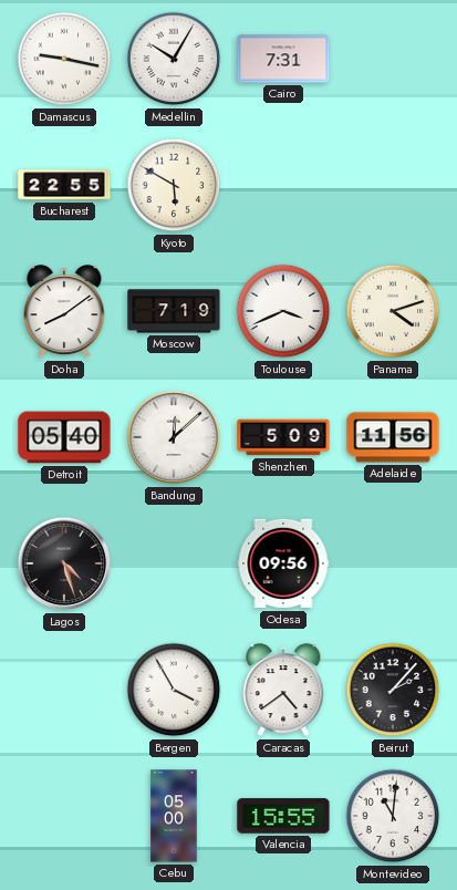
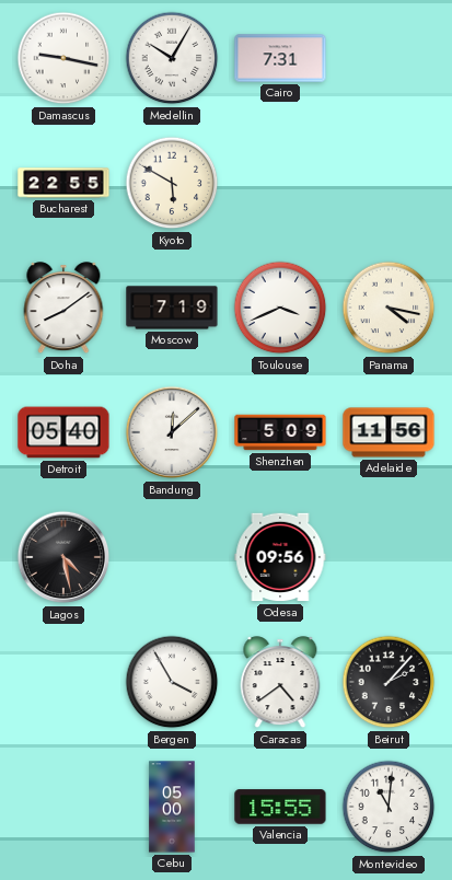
Panama: 4:12 -> 4:17 (389, 308)
Lagos: 4:27 -> 4:28 (63, 557)
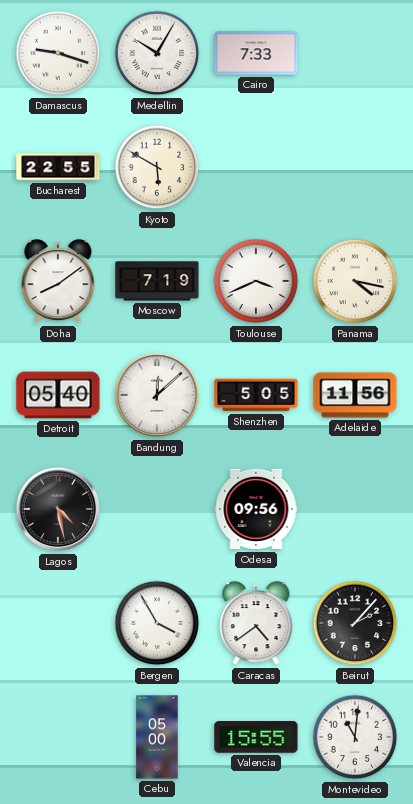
Damascus: 9:17 -> 9:18 (58, 53)
Cairo: 7:31 -> 7:33 (256, 53)
Shenzhen: 5:09 -> 5:05 (256, 395)
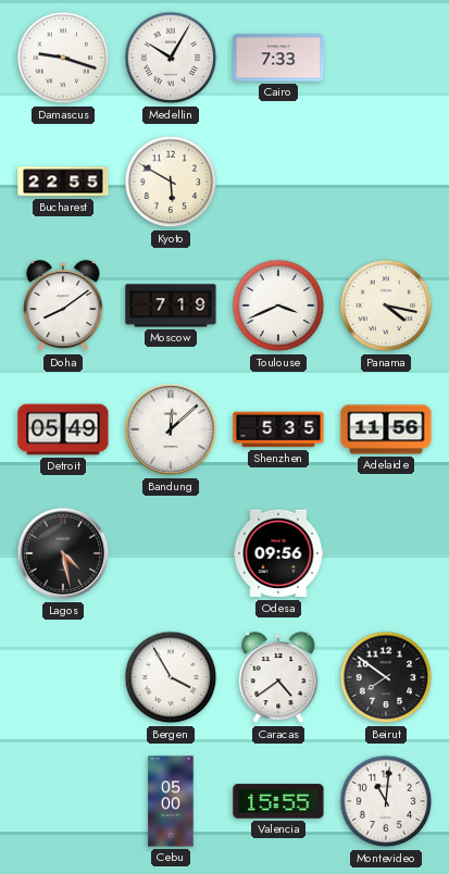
Detroit: 05:40 -> 05:49 (63, 429)
Shenzhen: 5:05 -> 5:35 (278, 429)
Beirut: 2:07 -> 7:51 (386, 677)
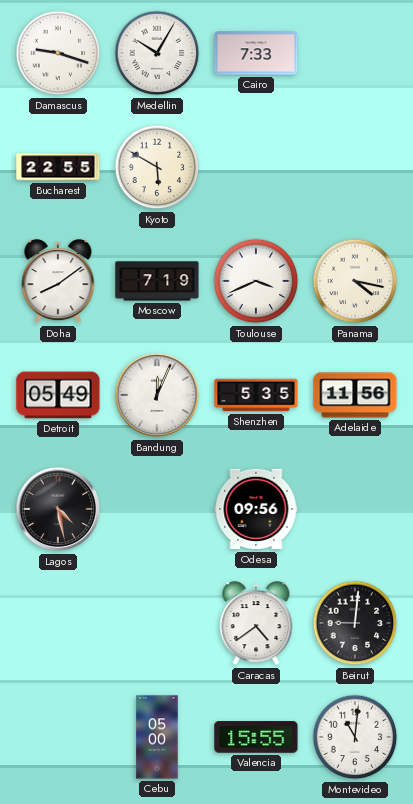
Bandung: 12:08 -> 12:04 (157, 395)
Bergen: 3:55 -> none (171, 677)
Beirut: 7:51 -> 9:01 (355, 623)
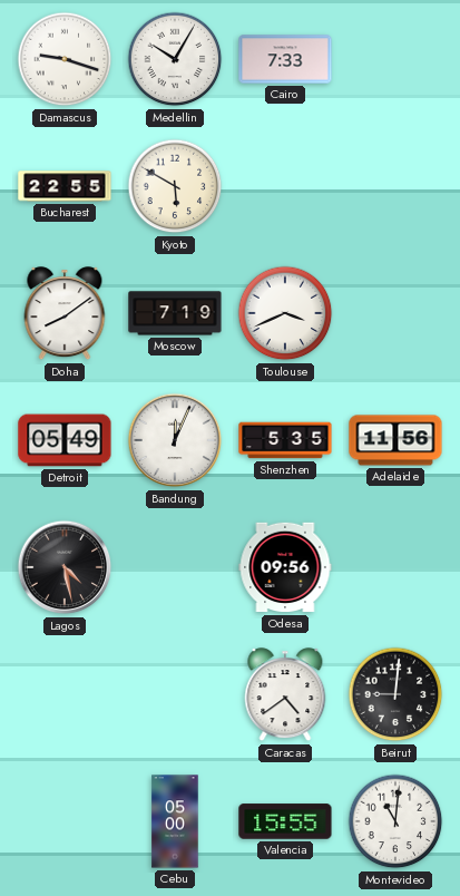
Panama: 4:17 -> none (355, 281)
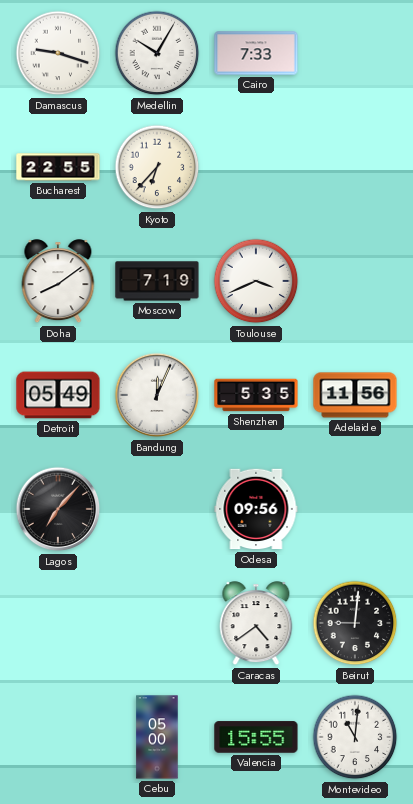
Kyoto: 5:50 -> 6:37 (157, 167)
Lagos: 4:28 -> 7:07 (58, 509)
